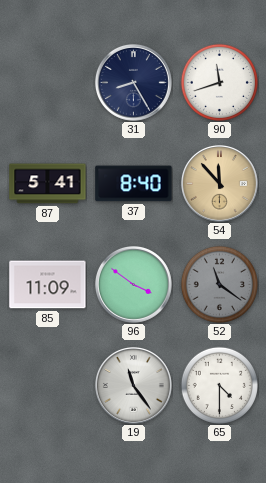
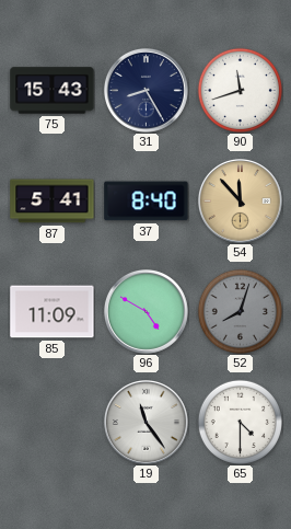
75: none -> 15:43 (53, 91)
96: 3:51 -> 4:50 (147, 312)
52: 11:21 -> 8:03 (240, 311)
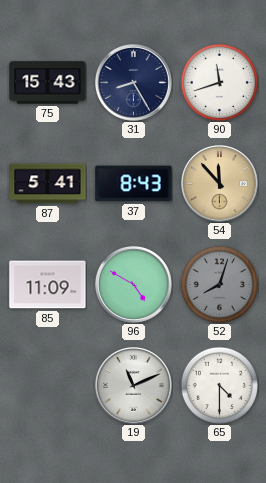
37: 8:40 -> 8:43 (134, 184)
19: 11:24 -> 11:11 (134, 386)
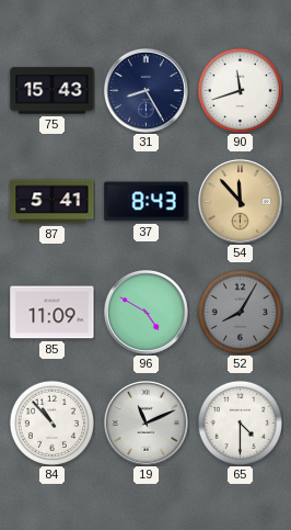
52: 8:03 -> 8:05 (240, 312)
84: none -> 10:53 (51, 422)
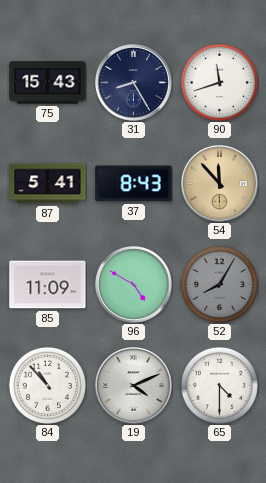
19: 11:11 -> 4:11 (134, 386)
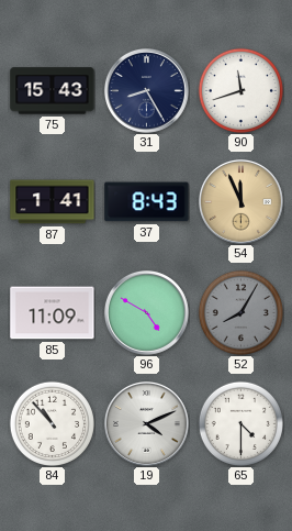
87: 5:41 -> 1:41 (53, 202)
54: 11:53 -> 11:56 (242, 202)
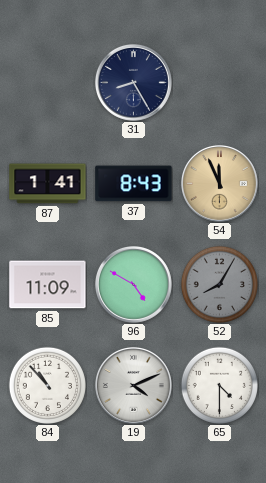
75: 15:43 -> none (53, 91)
90: 11:42 -> none (240, 90)
